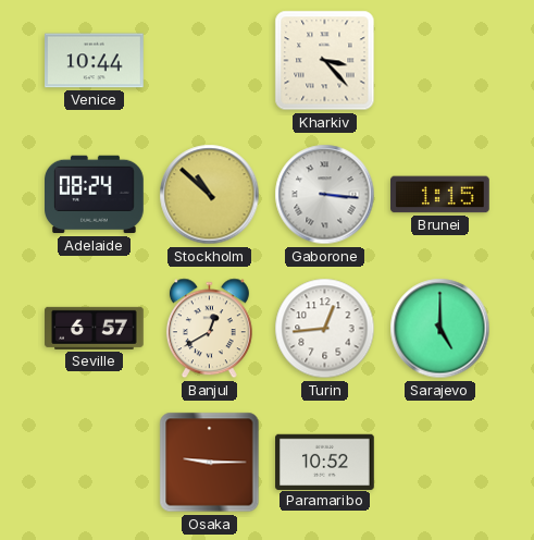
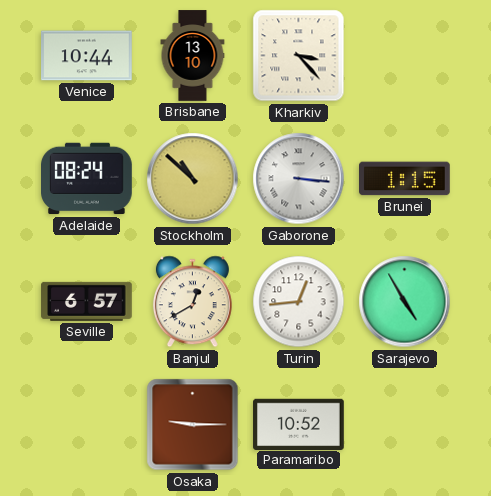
Brisbane: none -> 13:10 (193, 56)
Sarajevo: 5:00 -> 4:55 (405, 302)
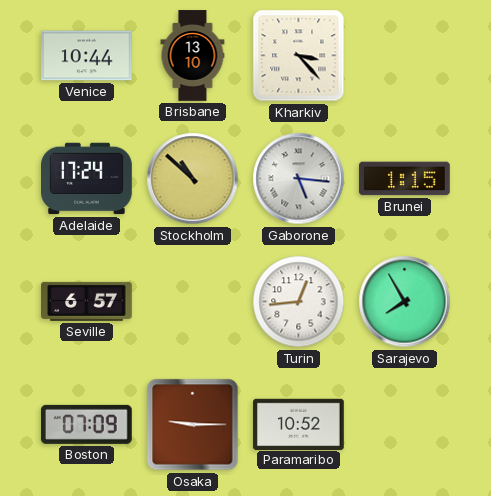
Adelaide: 08:24 -> 17:24 (87, 179)
Gaborone: 3:16 -> 5:16 (299, 179)
Banjul: 12:40 -> none (192, 302)
Sarajevo: 4:55 -> 7:55 (405, 302)
Boston: none -> 07:09 (87, 424)
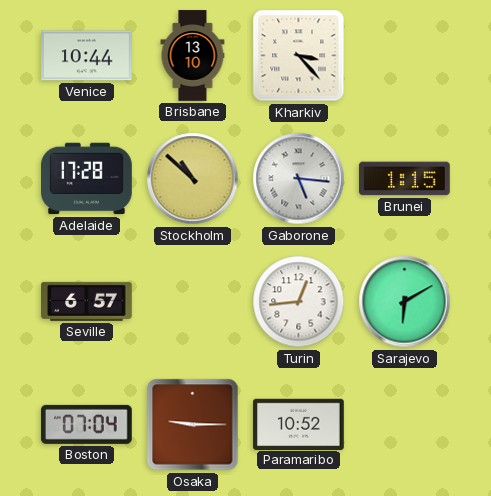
Adelaide: 17:24 -> 17:28 (87, 179)
Sarajevo: 7:55 -> 6:10 (405, 302)
Boston: 07:09 -> 07:04 (87, 424)
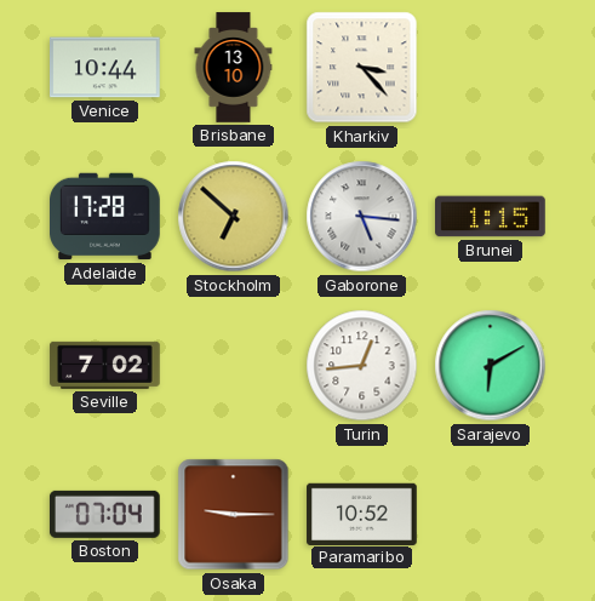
Stockholm: 10:52 -> 6:52 (234, 217)
Seville: 6:57 -> 7:02 (105, 365)
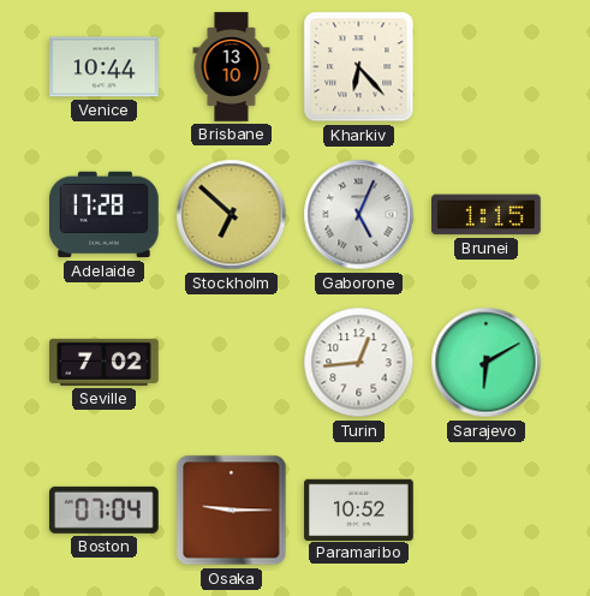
Kharkiv: 3:23 -> 6:23 (359, 67)
Gaborone: 5:16 -> 5:04 (359, 215)
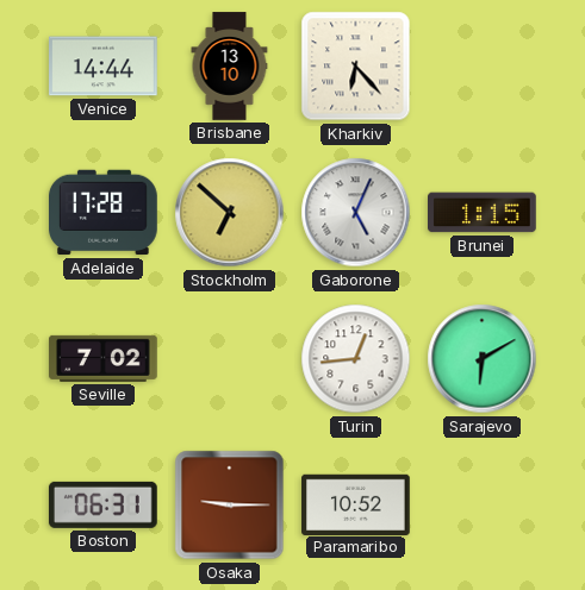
Venice: 10:44 -> 14:44 (104, 67)
Boston: 07:04 -> 06:31 (104, 504)
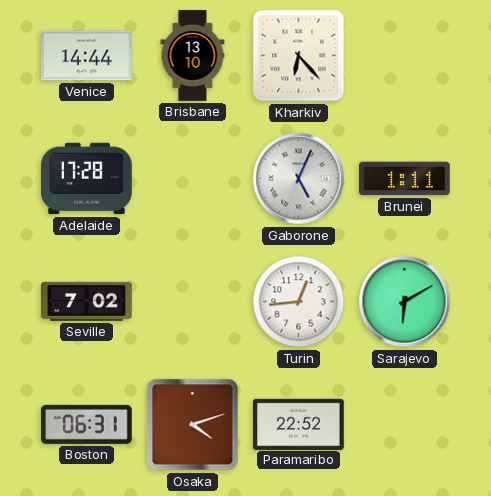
Stockholm: 6:52 -> none (230, 213)
Brunei: 1:15 -> 1:11 (405, 179)
Osaka: 9:15 -> 4:12 (193, 425)
Paramaribo: 10:52 -> 22:52 (299, 424)
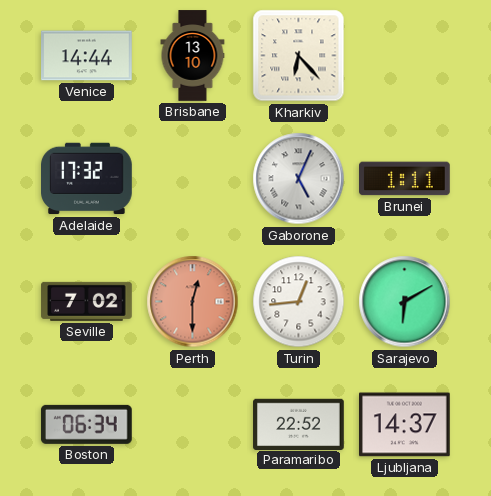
Adelaide: 17:28 -> 17:32 (87, 179)
Perth: none -> 12:30 (193, 302)
Boston: 06:31 -> 06:34 (87, 424)
Osaka: 4:12 -> none (193, 425)
Ljubljana: none -> 14:37 (405, 425)
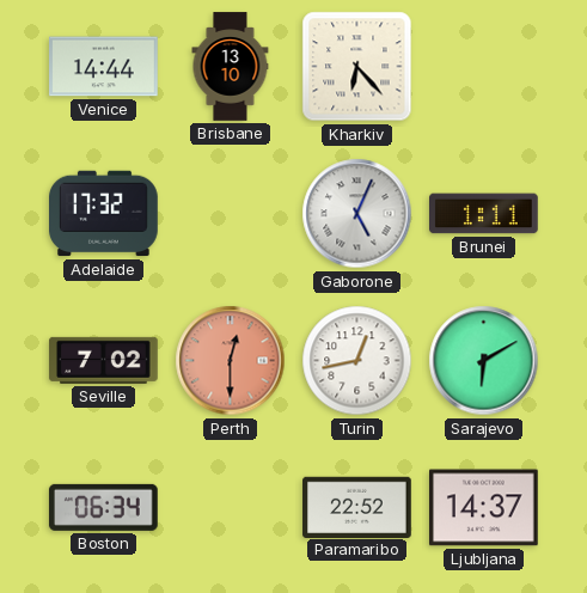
Turin: 12:44 -> 12:43 (357, 361)
